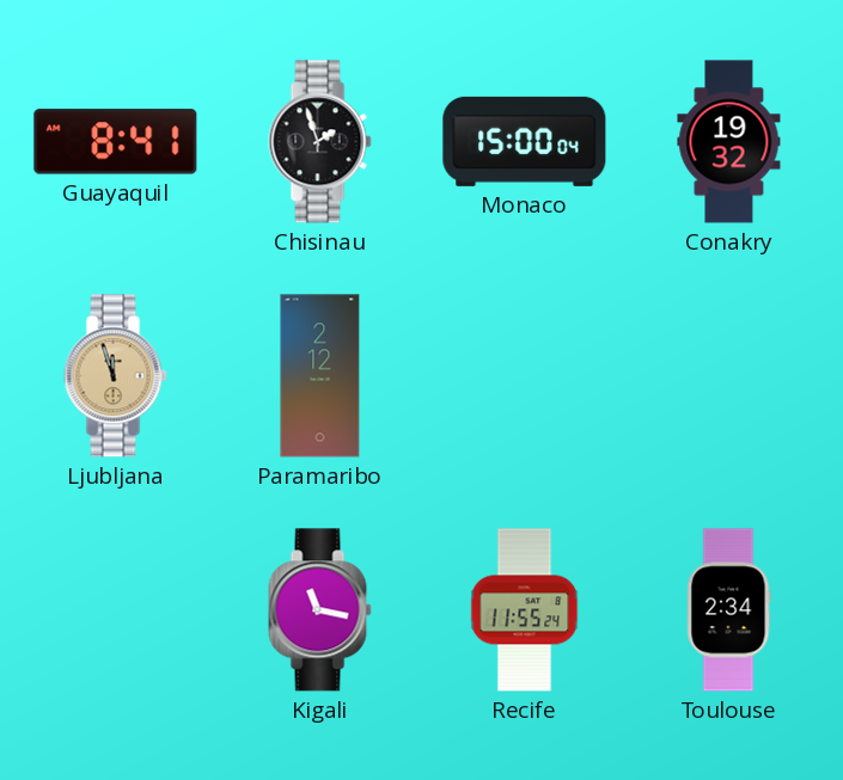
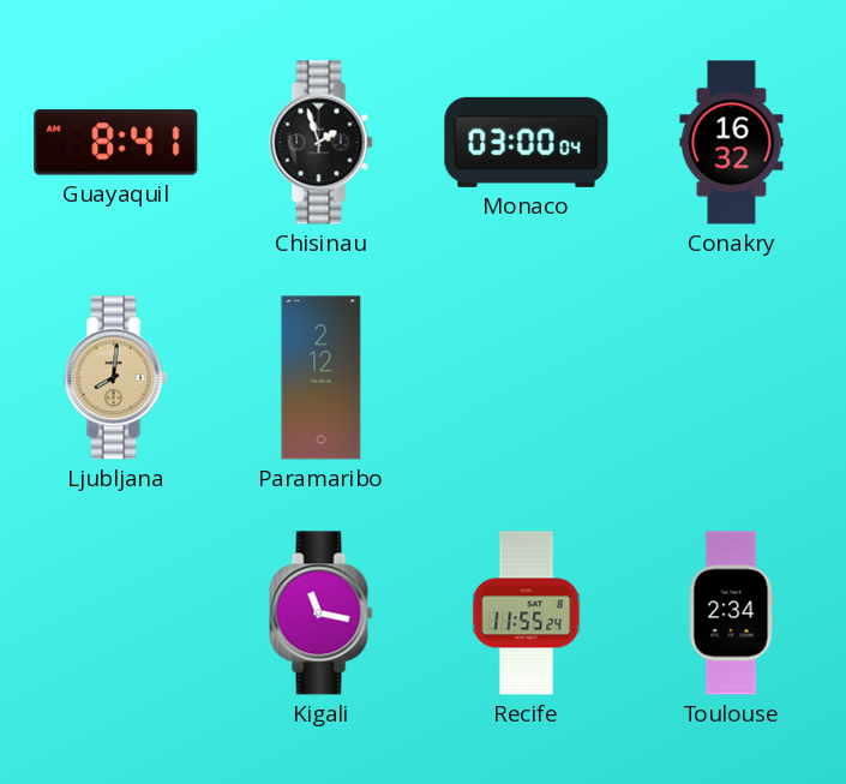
Monaco: 15:00 -> 03:00 (527, 142)
Conakry: 19:32 -> 16:32 (732, 143)
Ljubljana: 11:57 -> 8:01 (116, 378)
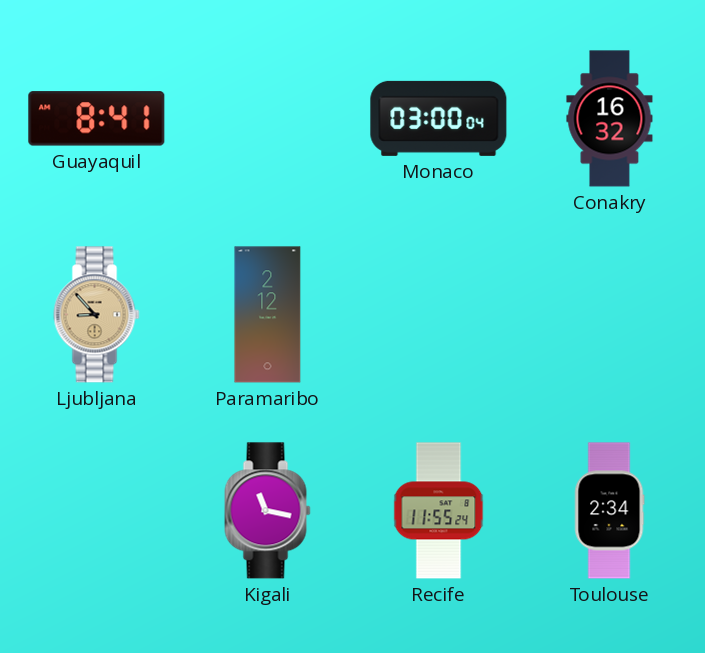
Chisinau: 1:57 -> none (322, 143)
Ljubljana: 8:01 -> 8:53 (97, 315)
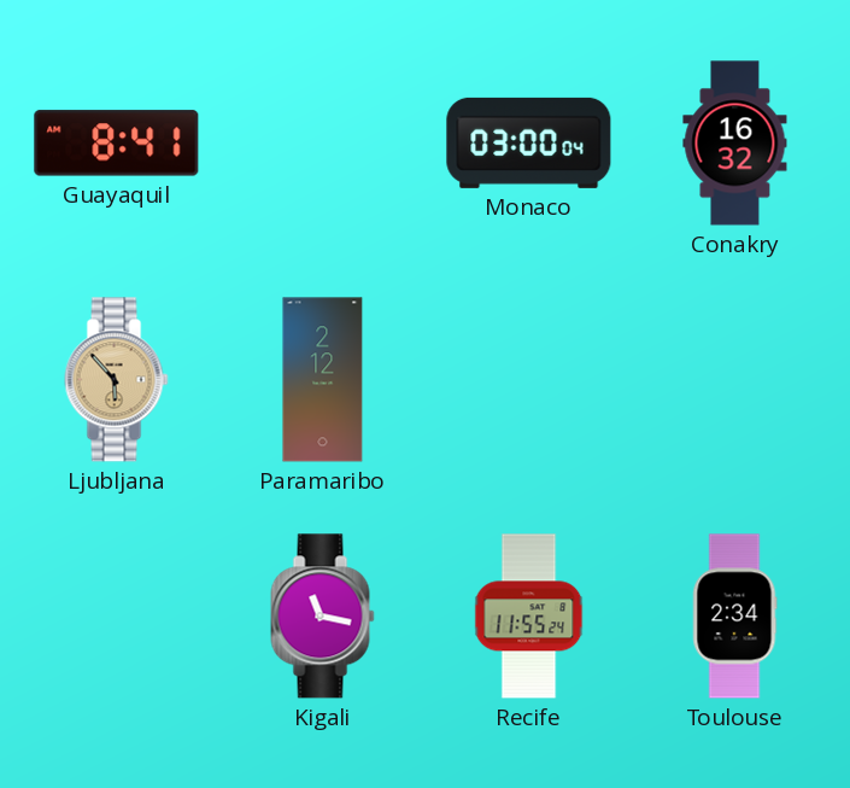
Ljubljana: 8:53 -> 5:53 (117, 380)
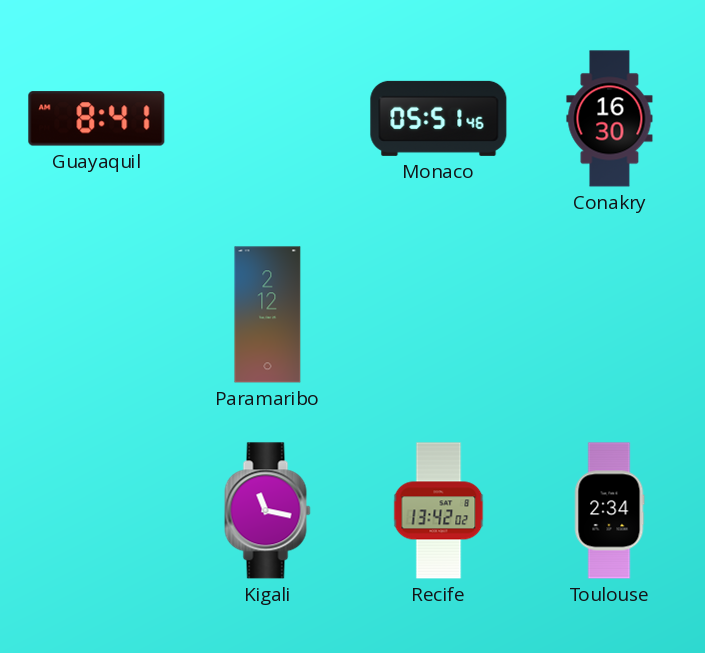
Monaco: 03:00 -> 05:51 (439, 118)
Conakry: 16:32 -> 16:30 (610, 119)
Ljubljana: 5:53 -> none (117, 380)
Recife: 11:55 -> 13:42 (439, 511)
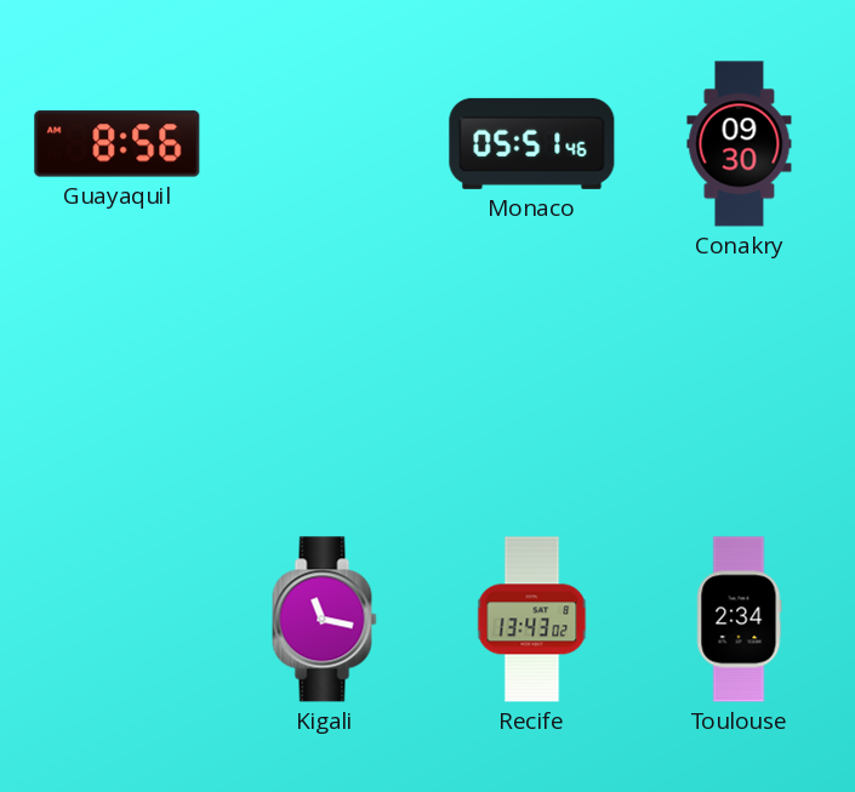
Guayaquil: 8:41 -> 8:56 (118, 144)
Conakry: 16:30 -> 09:30 (740, 144)
Paramaribo: 2:12 -> none (268, 315)
Recife: 13:42 -> 13:43 (532, 620)
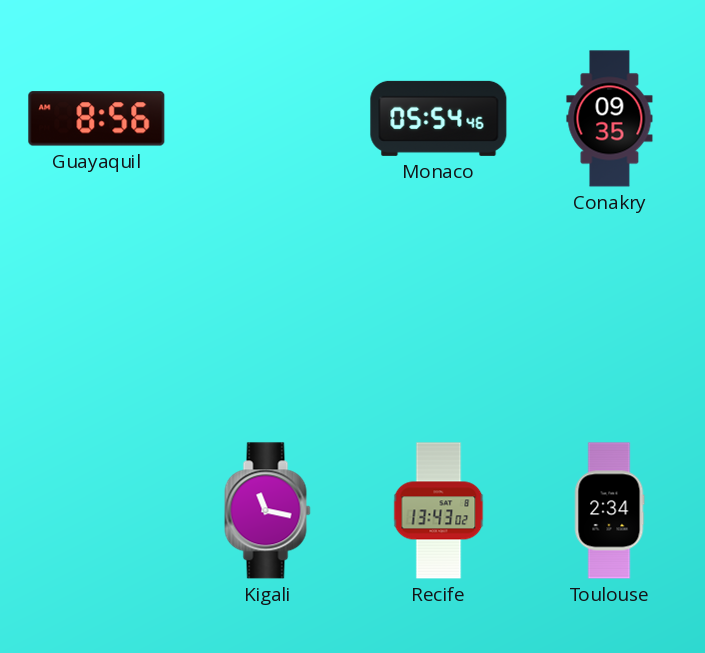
Monaco: 05:51 -> 05:54 (439, 118)
Conakry: 09:30 -> 09:35 (610, 119)
